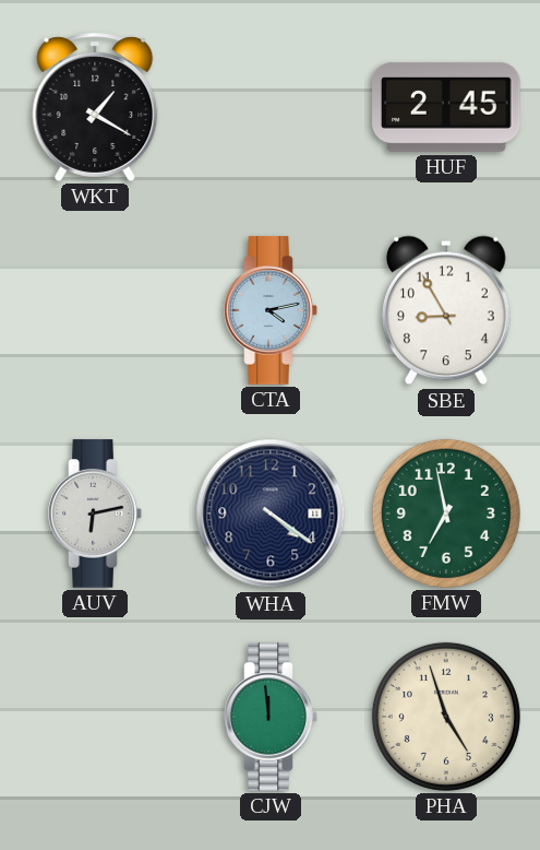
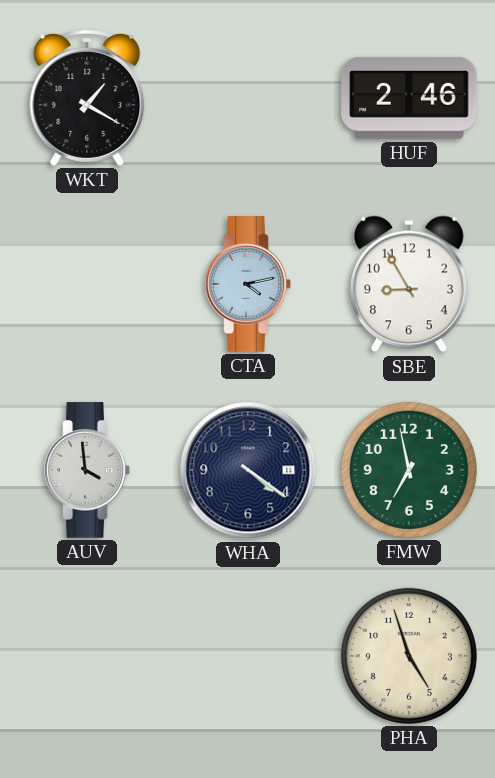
HUF: 2:45 -> 2:46 (409, 98)
AUV: 6:13 -> 3:59 (87, 470)
CJW: 11:59 -> none (271, 717)
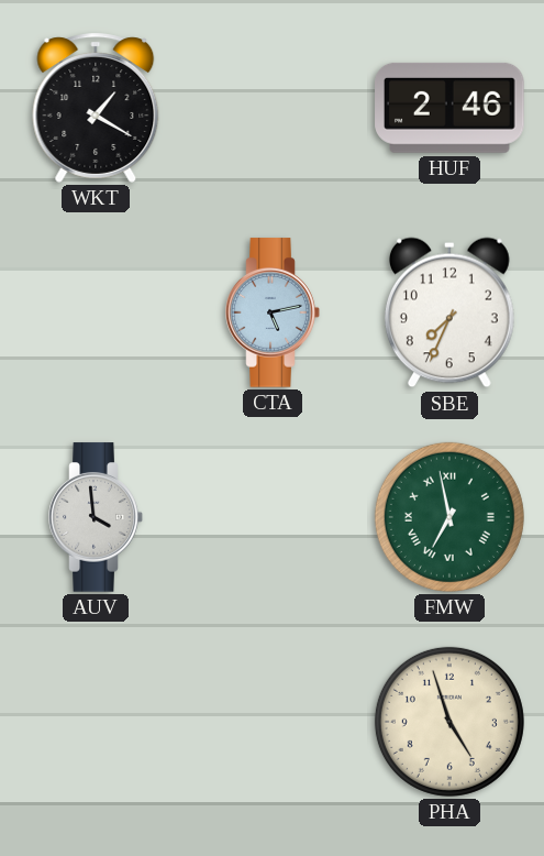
CTA: 4:13 -> 5:13 (273, 312)
SBE: 8:55 -> 7:34 (449, 312)
WHA: 4:21 -> none (248, 470)
FMW numerals: Arabic -> Roman (449, 517)
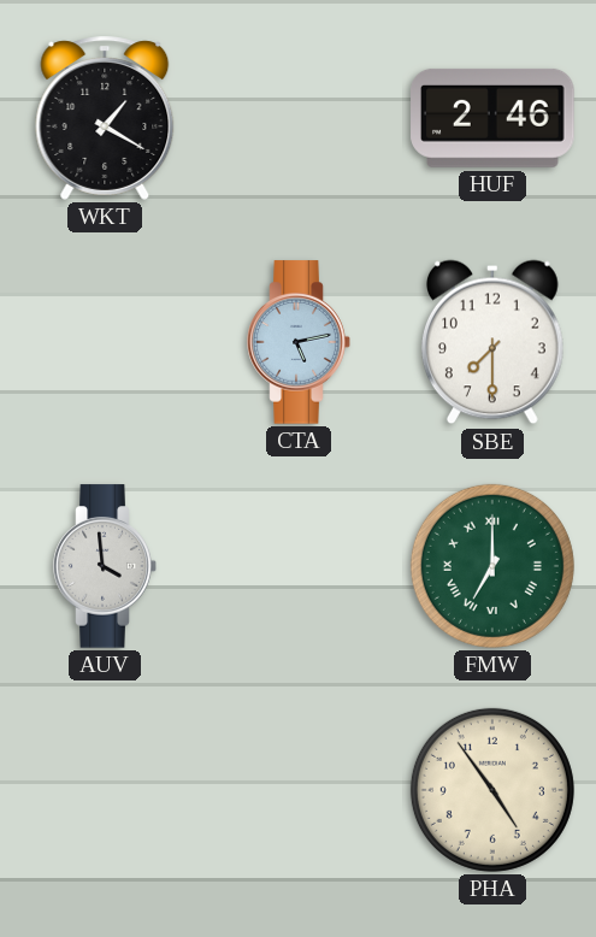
SBE: 7:34 -> 7:30 (492, 342)
FMW: 6:58 -> 7:00 (492, 566)
PHA: 4:57 -> 4:54 (492, 790)
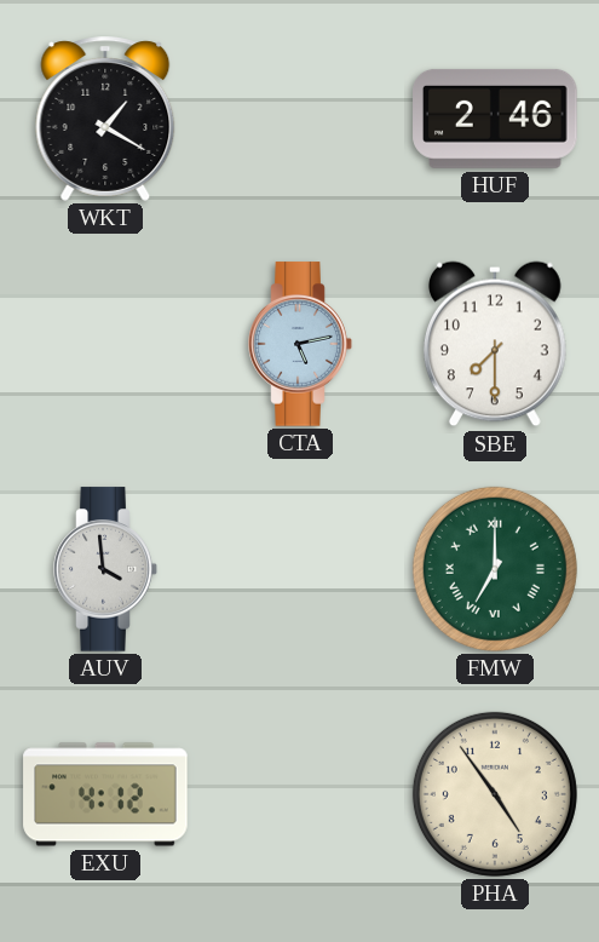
EXU: none -> 4:12 (105, 794)
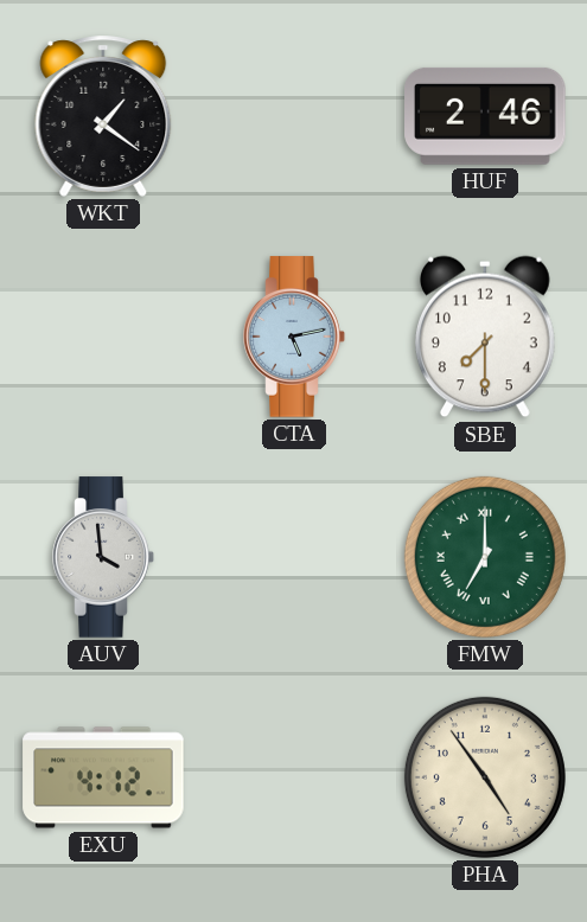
WKT: 1:20 -> 1:21 (103, 116)
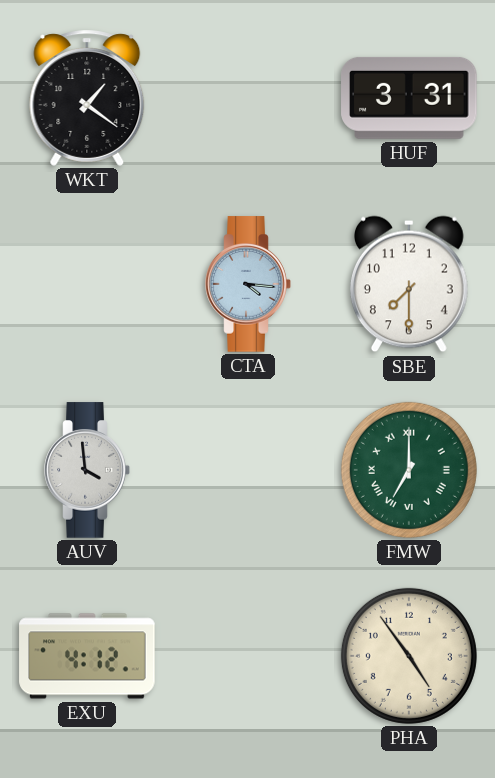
HUF: 2:46 -> 3:31 (409, 98)
CTA: 5:13 -> 4:16 (248, 284)
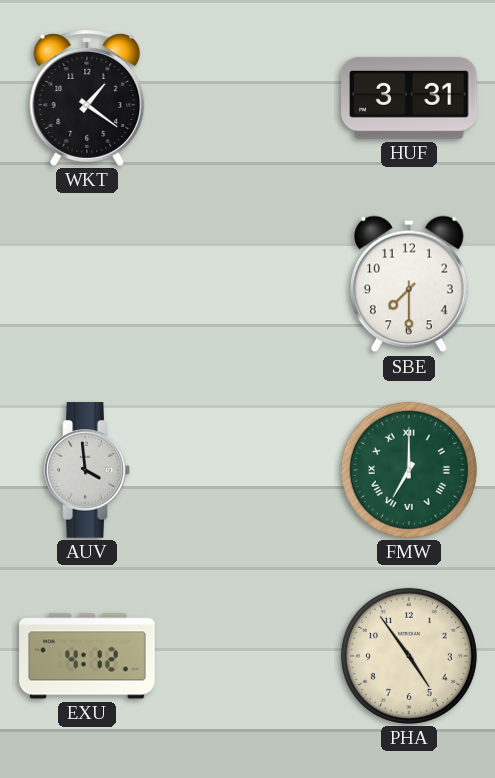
CTA: 4:16 -> none (248, 284)
